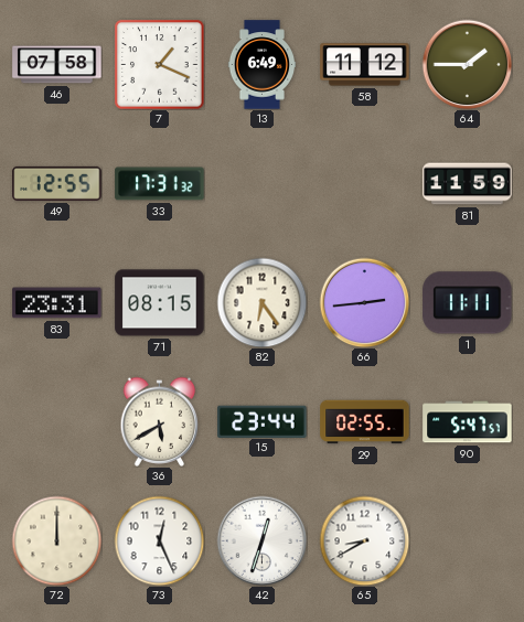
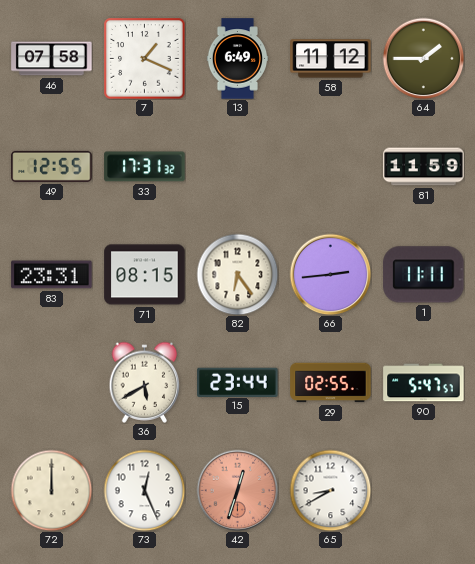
42 dial: white -> salmon (237, 490)
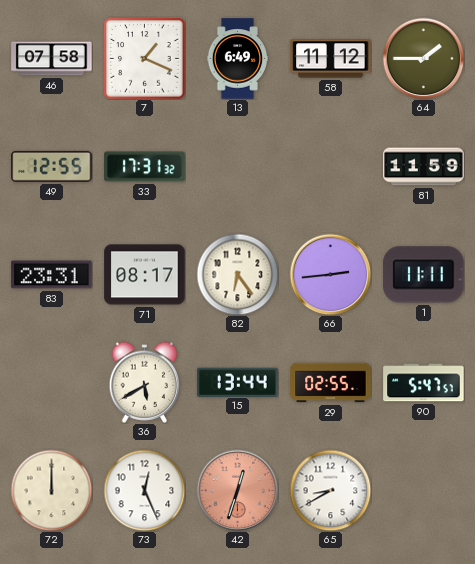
71: 08:15 -> 08:17 (145, 275)
15: 23:44 -> 13:44 (238, 382)
